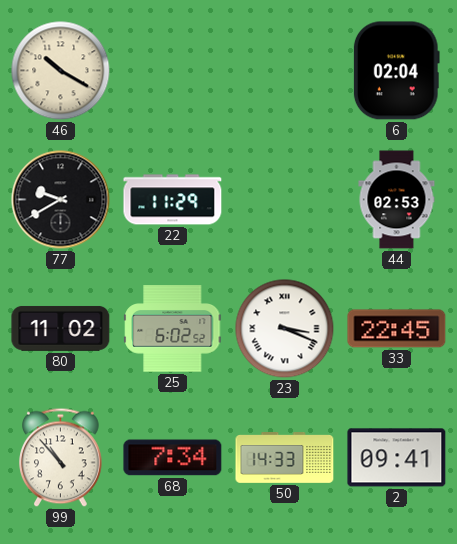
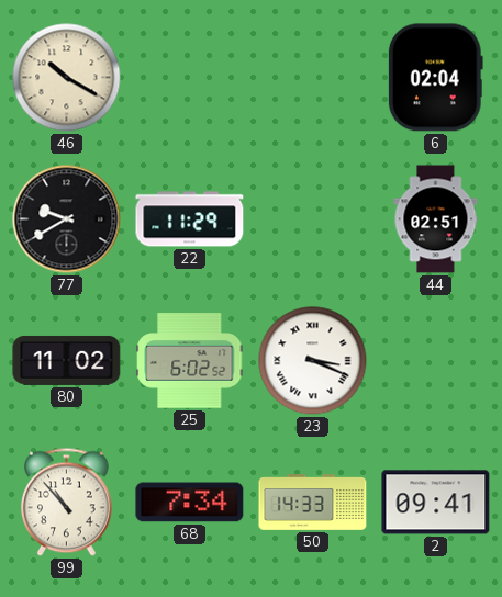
44: 02:53 -> 02:51 (436, 219)
33: 22:45 -> none (397, 329)
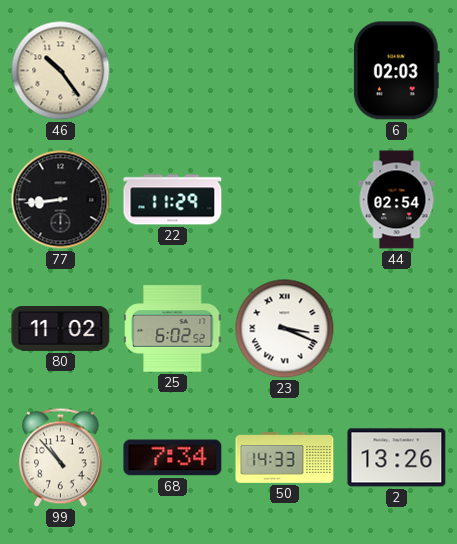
46: 10:20 -> 10:24 (61, 71)
6: 02:04 -> 02:03 (396, 71)
77: 9:40 -> 8:44 (61, 200)
44: 02:51 -> 02:54 (397, 200)
2: 09:41 -> 13:26 (397, 458)
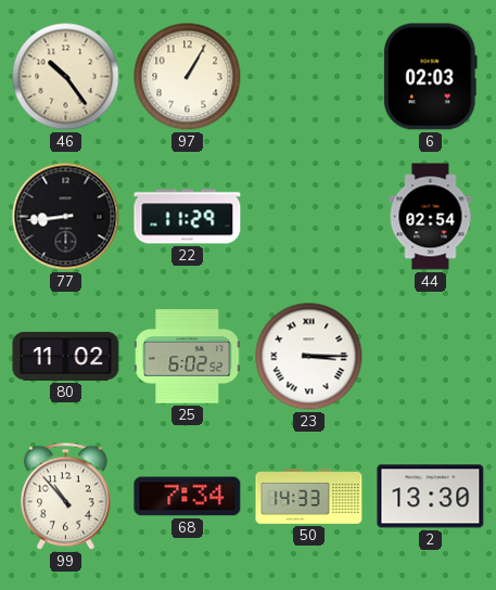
97: none -> 1:05 (188, 77)
23: 3:19 -> 3:15 (309, 357)
2: 13:26 -> 13:30 (431, 497)
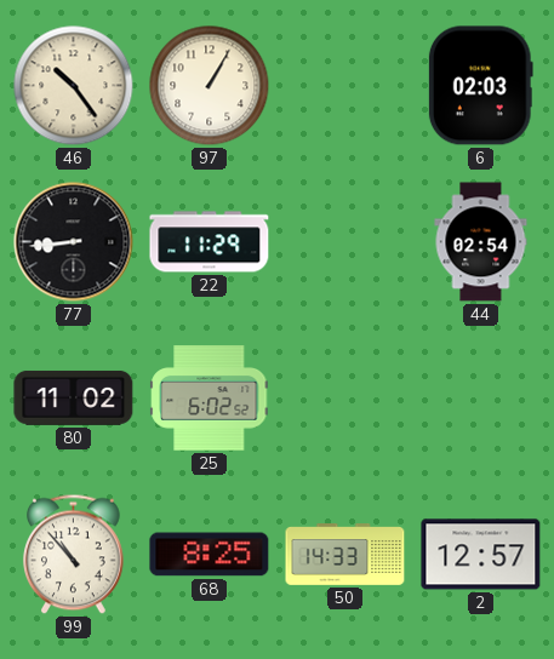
23: 3:15 -> none (309, 357)
68: 7:34 -> 8:25 (210, 555)
2: 13:30 -> 12:57 (481, 555)
